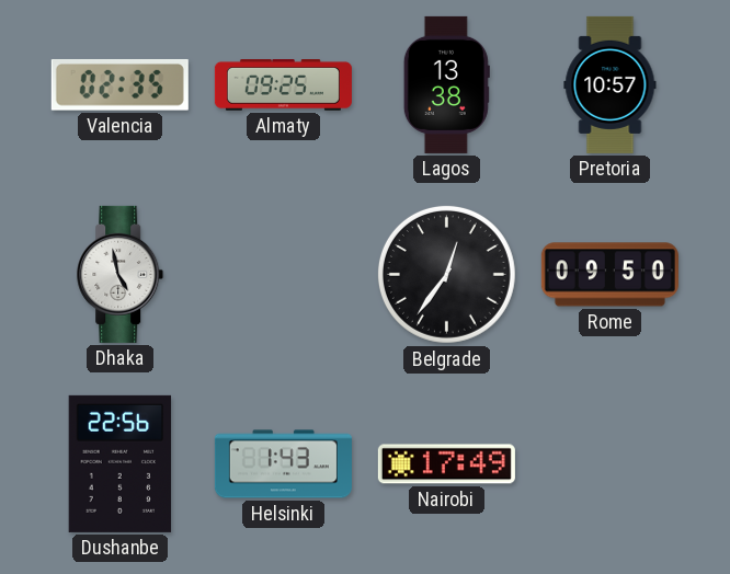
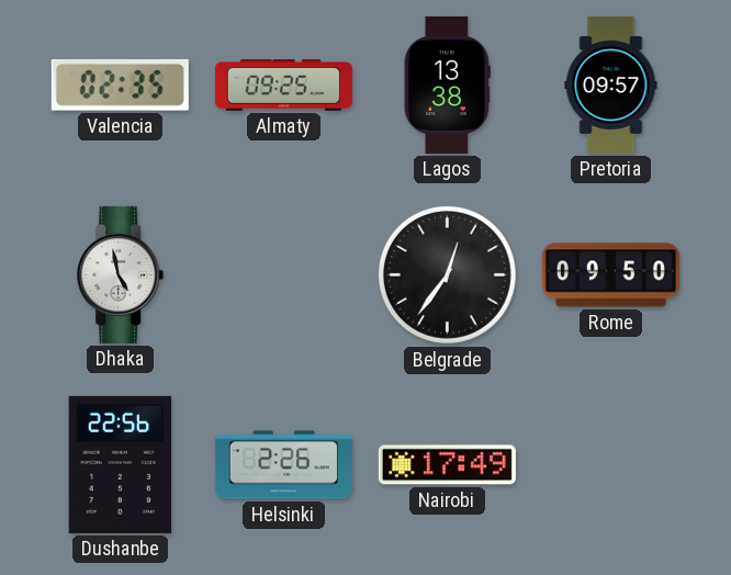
Pretoria: 10:57 -> 09:57 (611, 84)
Helsinki: 1:43 -> 2:26 (283, 465)
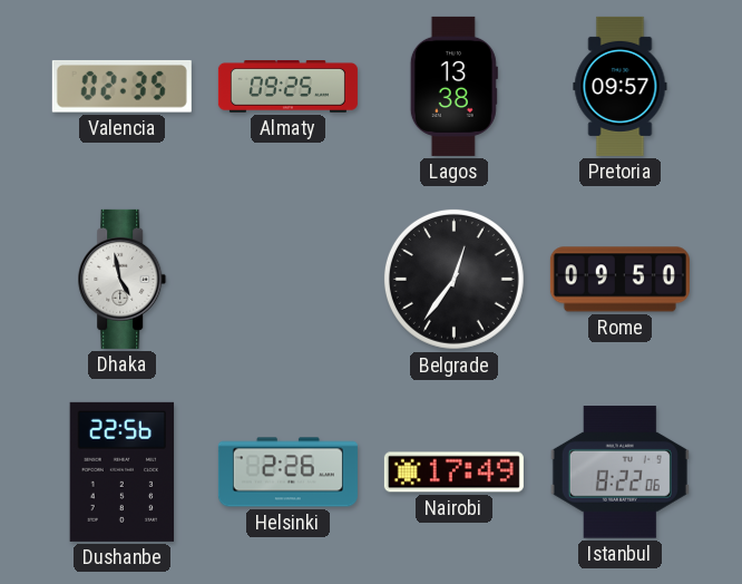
Istanbul: none -> 8:22 (619, 473)
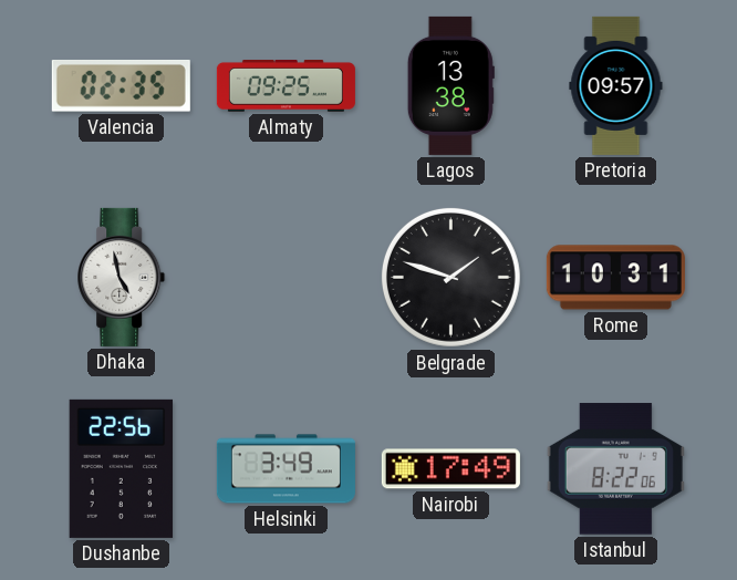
Belgrade: 12:36 -> 1:48 (450, 277)
Rome: 09:50 -> 10:31 (615, 278)
Helsinki: 2:26 -> 3:49 (286, 469)
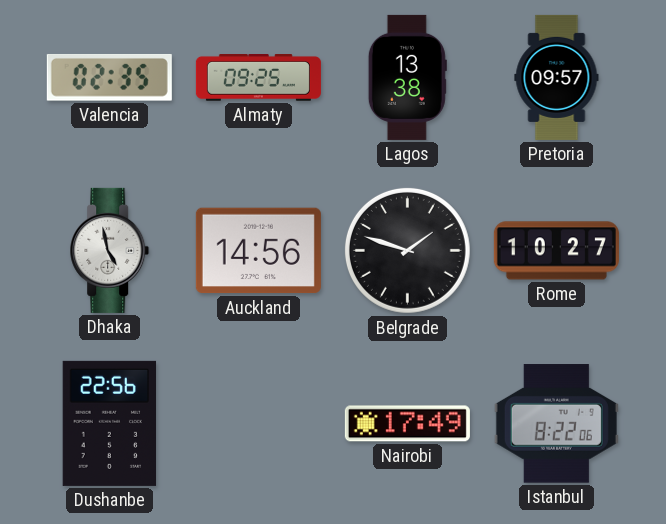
Auckland: none -> 14:56 (258, 251)
Rome: 10:31 -> 10:27 (556, 251)
Helsinki: 3:49 -> none (286, 469)
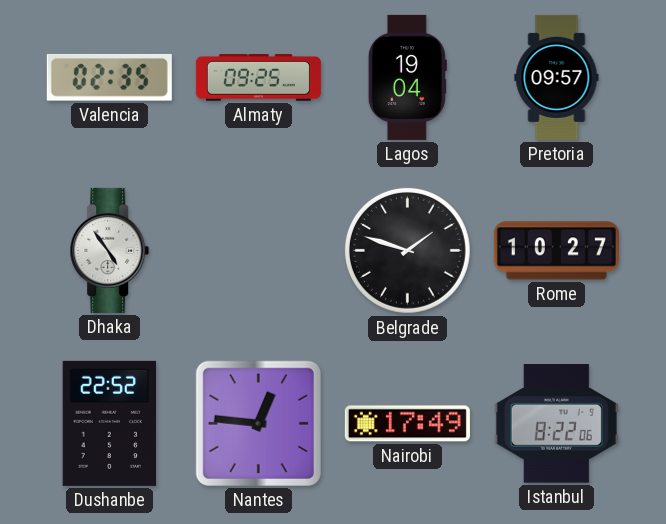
Lagos: 13:38 -> 19:04 (407, 77)
Dhaka: 4:58 -> 4:54 (110, 250)
Auckland: 14:56 -> none (258, 251)
Dushanbe: 22:56 -> 22:52 (110, 423)
Nantes: none -> 12:46 (258, 423)
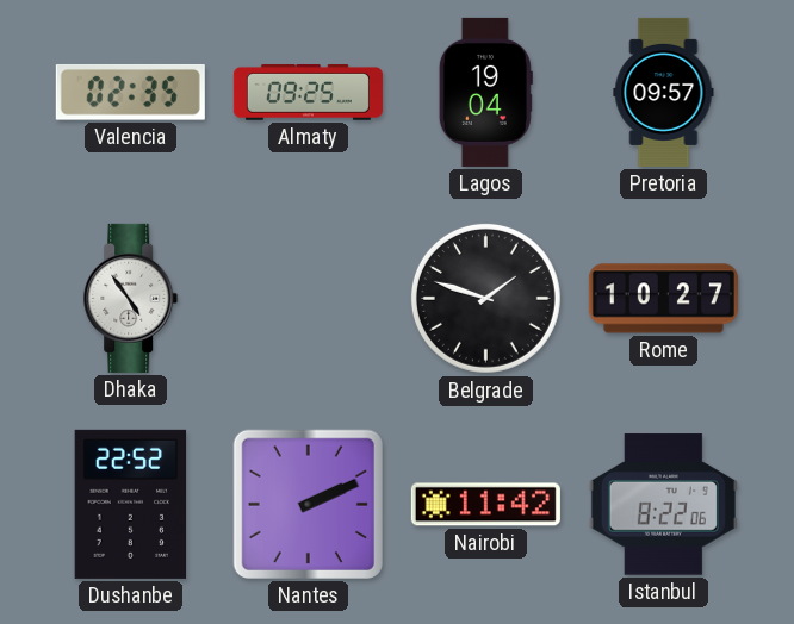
Nantes: 12:46 -> 2:11 (308, 504)
Nairobi: 17:49 -> 11:42 (485, 505)
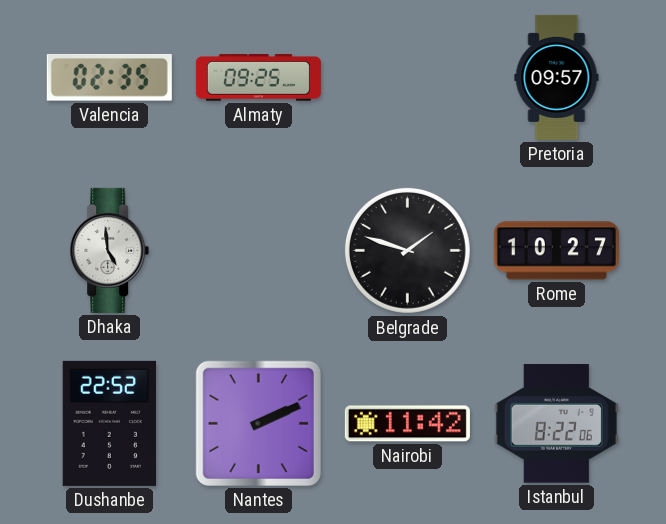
Lagos: 19:04 -> none (485, 92)
Dhaka: 4:54 -> 4:59 (110, 250)
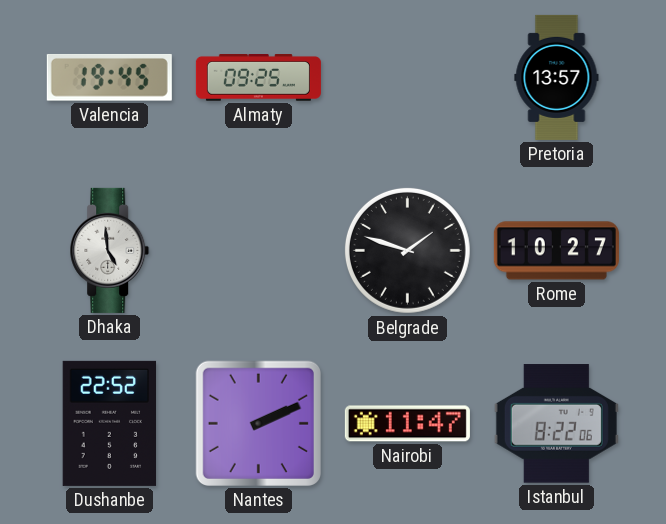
Valencia: 02:35 -> 19:45 (109, 78)
Pretoria: 09:57 -> 13:57 (557, 77)
Nairobi: 11:42 -> 11:47 (407, 424)
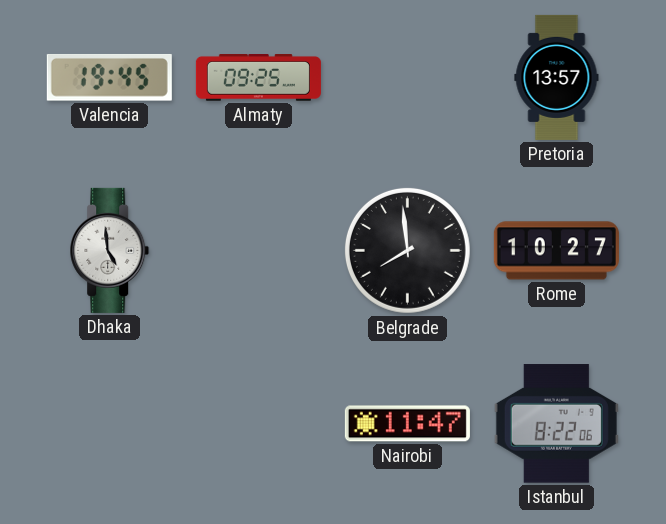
Belgrade: 1:48 -> 7:59 (407, 250)
Dushanbe: 22:52 -> none (110, 423)
Nantes: 2:11 -> none (258, 423)
